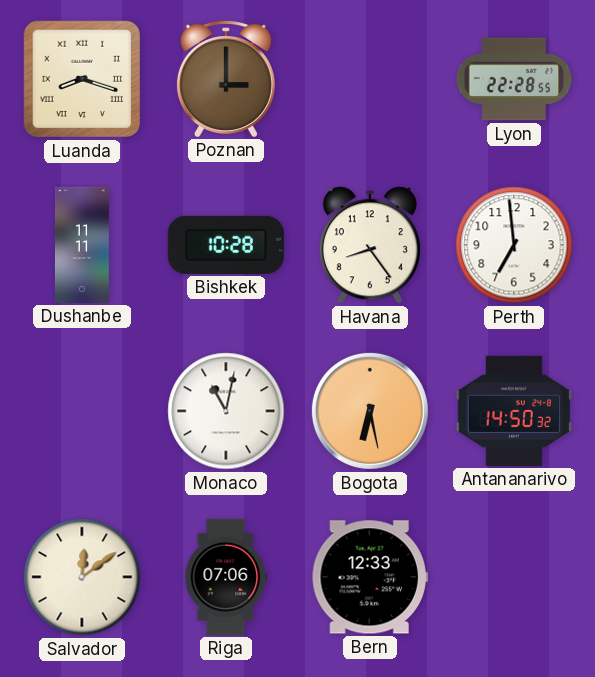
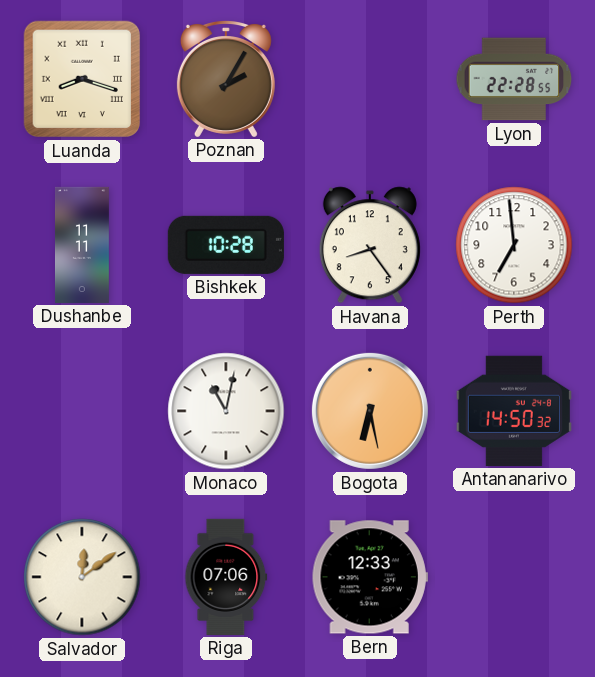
Poznan: 3:00 -> 2:05 (226, 79)
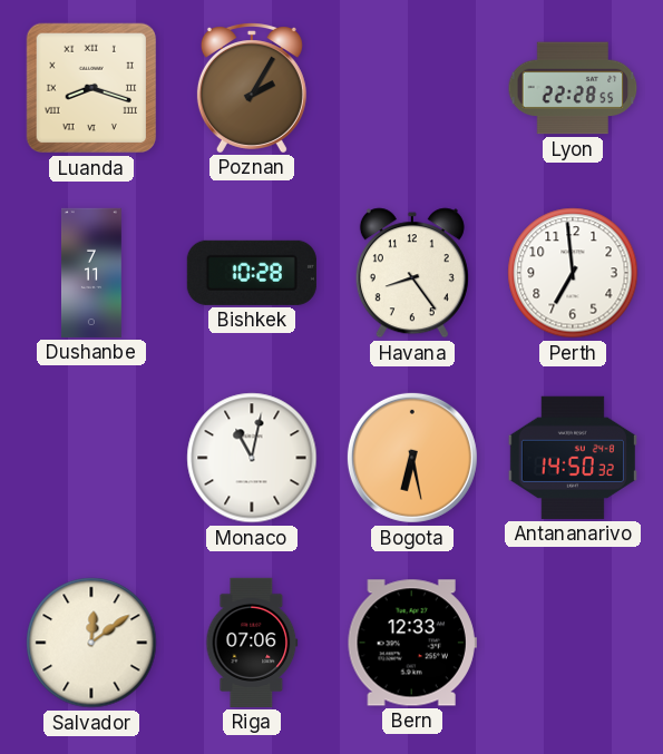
Dushanbe: 11:11 -> 7:11 (92, 273)
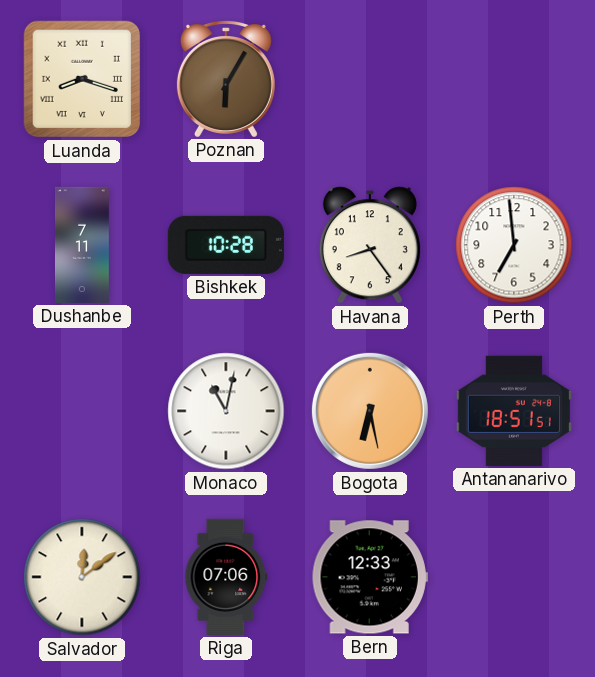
Poznan: 2:05 -> 6:05 (226, 79)
Lyon: 22:28 -> none (573, 88)
Antananarivo: 14:50 -> 18:51 (514, 411)
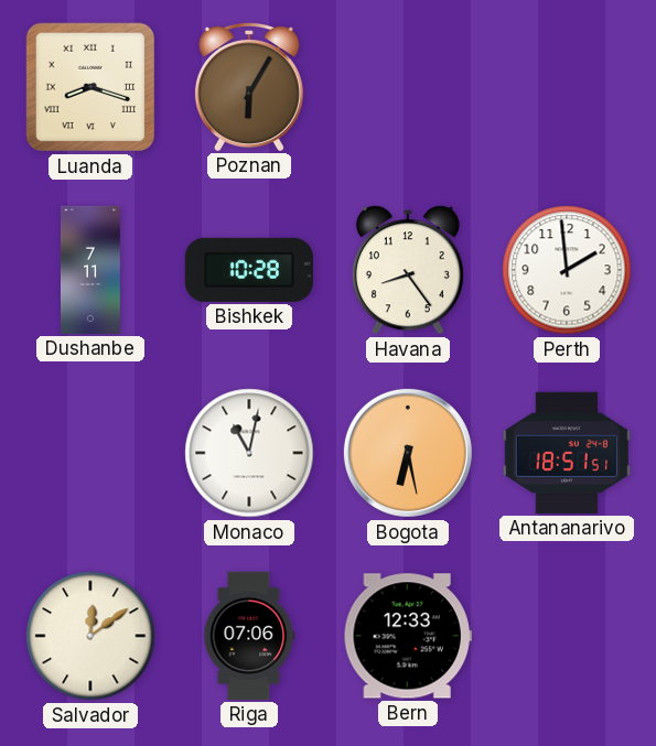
Perth: 6:59 -> 1:59 (567, 270)
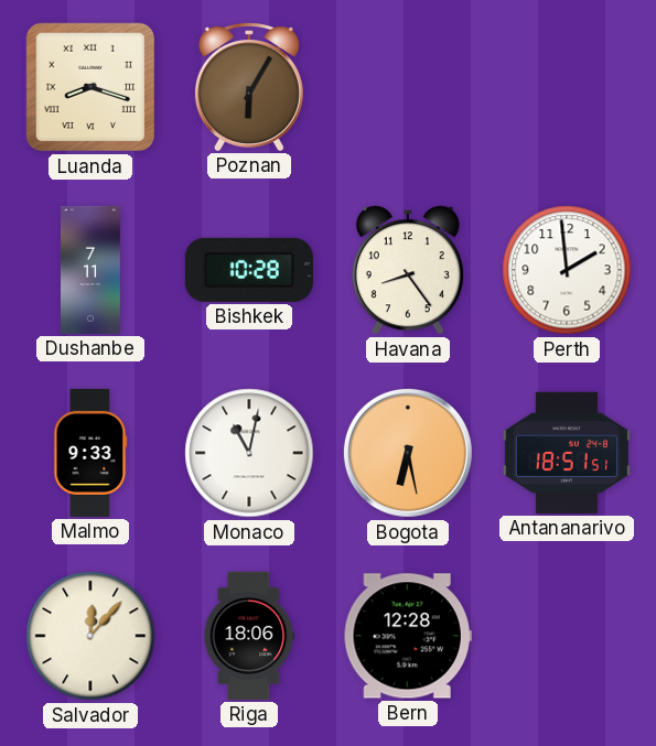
Malmo: none -> 9:33 (90, 453)
Salvador: 12:09 -> 12:07 (90, 636)
Riga: 07:06 -> 18:06 (249, 636)
Bern: 12:33 -> 12:28 (408, 636)
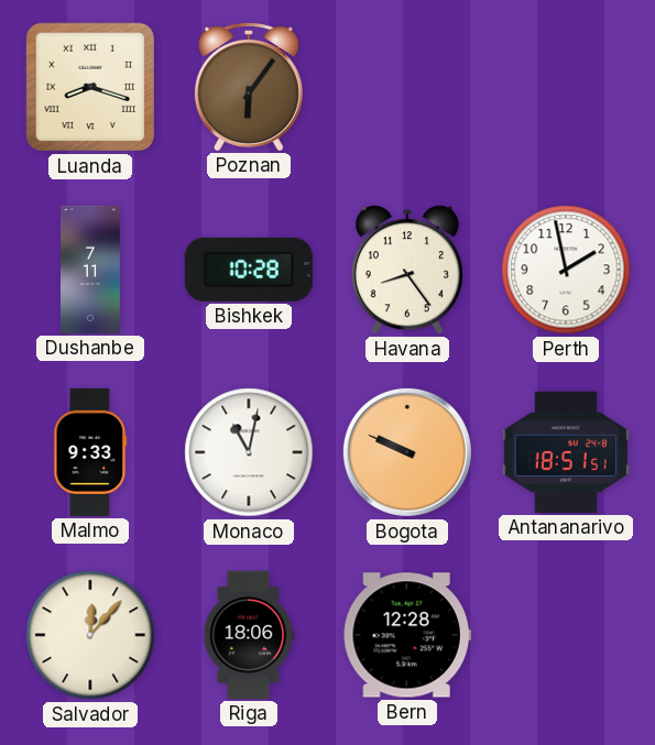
Poznan: 6:05 -> 6:06 (249, 87)
Perth: 1:59 -> 1:58 (566, 270)
Bogota: 6:28 -> 9:49 (407, 452)
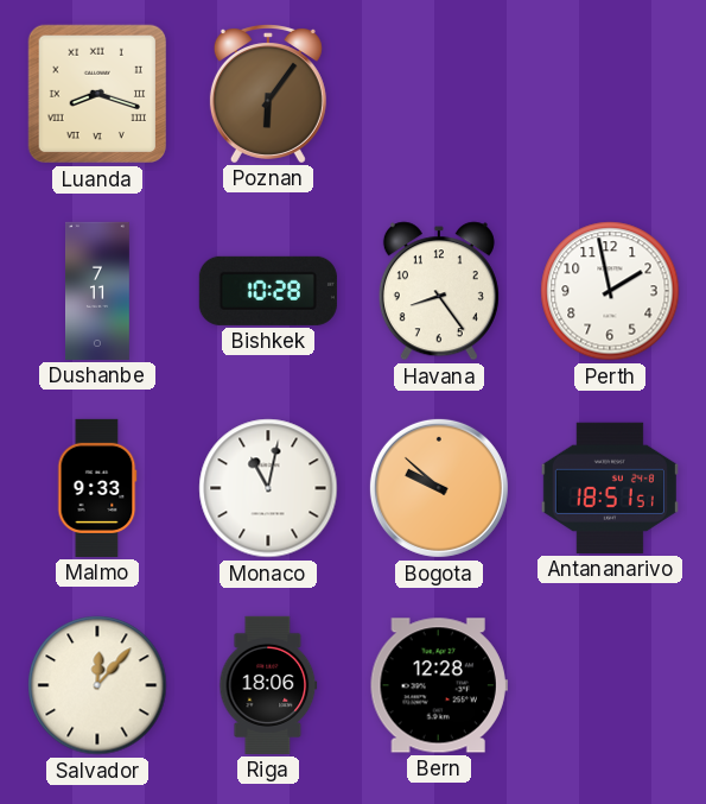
Bogota: 9:49 -> 9:52 (439, 488)
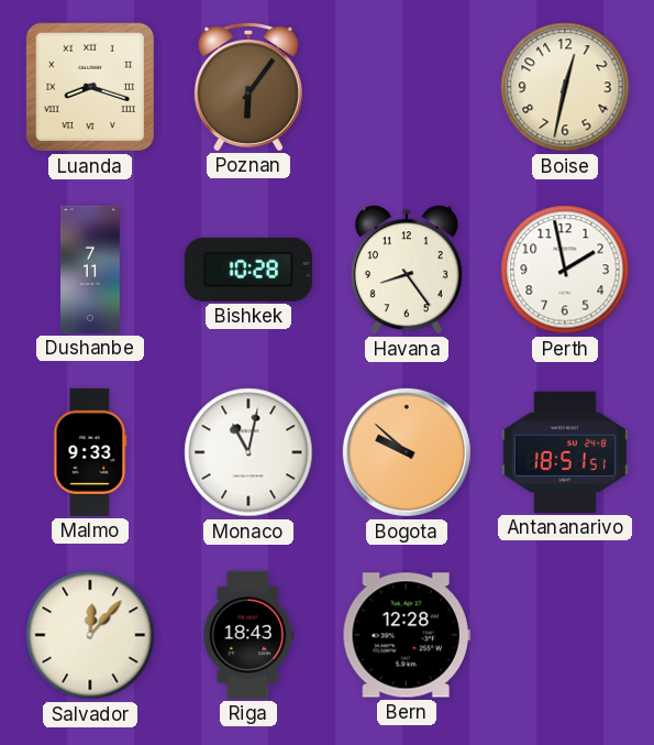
Boise: none -> 12:32 (565, 87)
Riga: 18:06 -> 18:43 (248, 635)
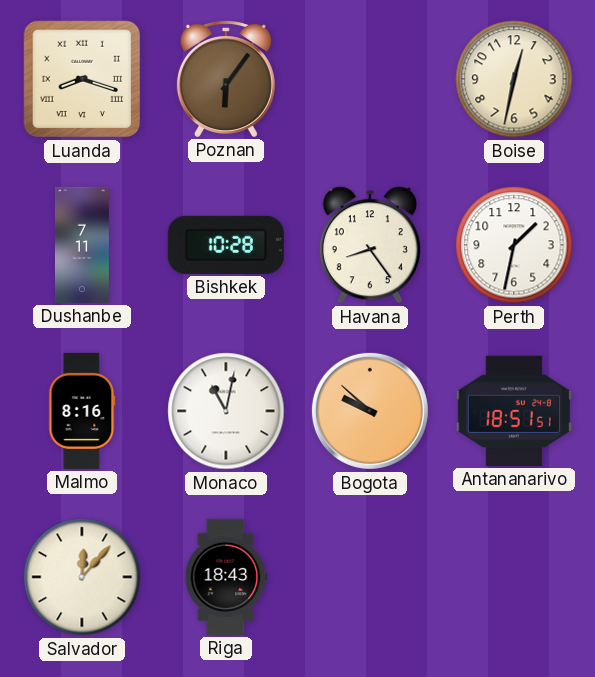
Perth: 1:58 -> 1:32 (514, 245)
Malmo: 9:33 -> 8:16 (82, 411)
Bern: 12:28 -> none (407, 635)
